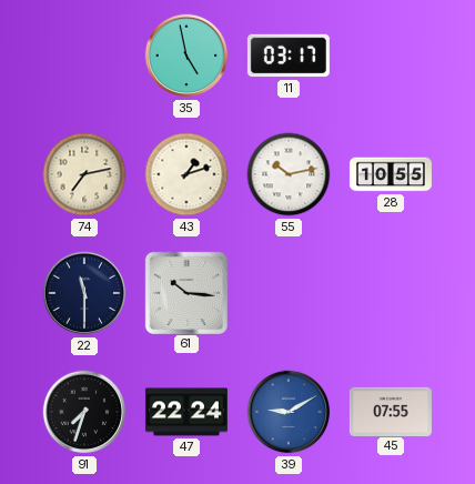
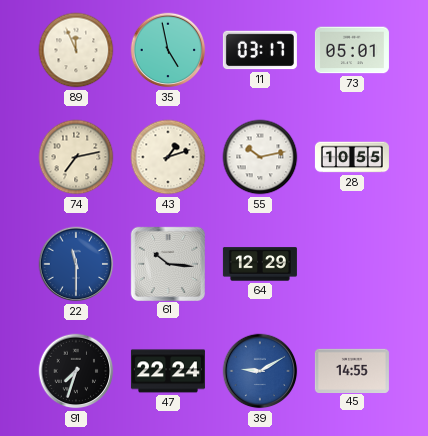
89: none -> 11:56 (76, 50)
73: none -> 05:01 (352, 50)
22 dial: navy -> blue (76, 264)
64: none -> 12:29 (260, 264)
45: 07:55 -> 14:55 (352, 370)
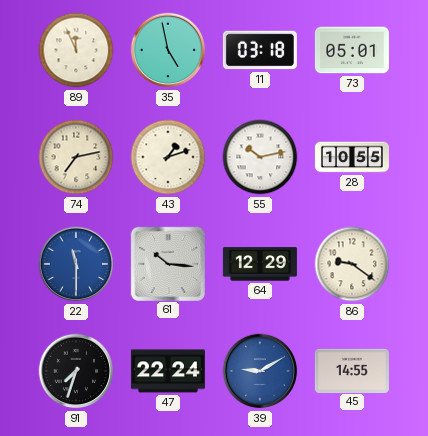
11: 03:17 -> 03:18 (260, 50)
86: none -> 9:21 (352, 264)
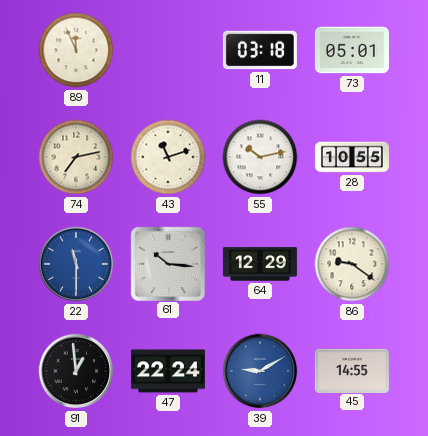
35: 4:58 -> none (168, 50)
43: 1:12 -> 11:12 (168, 157)
91: 7:33 -> 12:59 (76, 371)
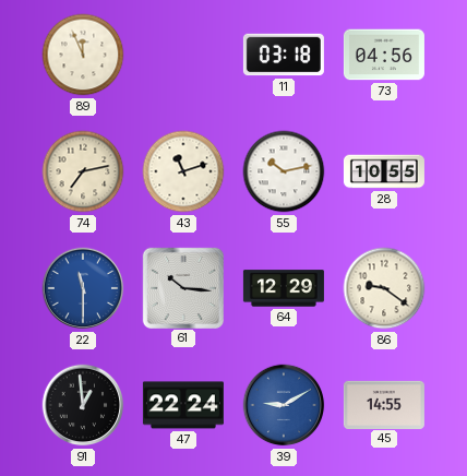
73: 05:01 -> 04:56 (384, 55)
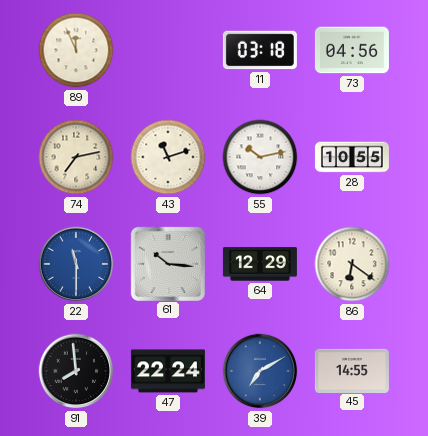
86: 9:21 -> 6:21 (352, 264)
91: 12:59 -> 7:59 (76, 371)
39: 9:10 -> 7:10 (260, 371)
